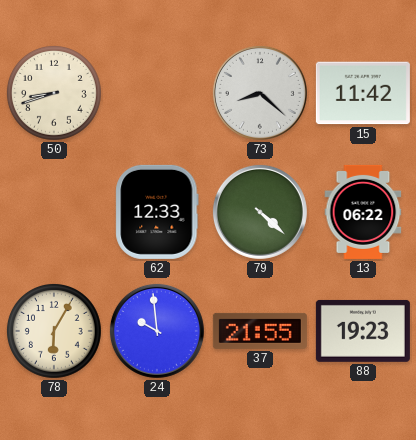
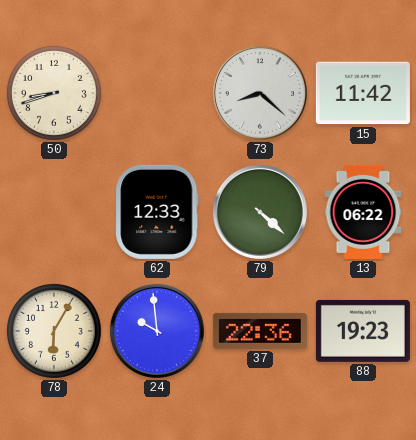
37: 21:55 -> 22:36 (260, 331)
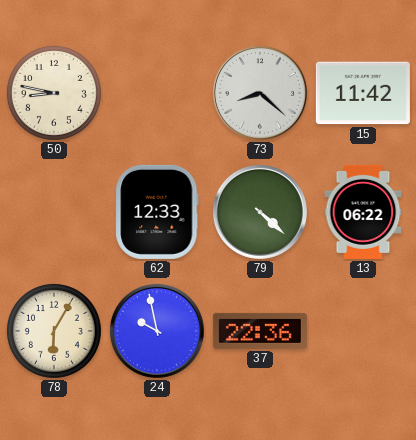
50: 8:42 -> 8:47 (54, 93)
24: 9:59 -> 9:58 (157, 331)
88: 19:23 -> none (363, 331)
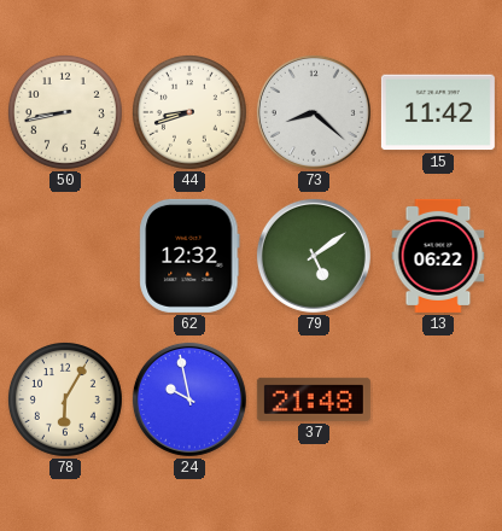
50: 8:47 -> 8:43 (65, 112)
44: none -> 8:42 (189, 112)
62: 12:33 -> 12:32 (189, 256)
79: 4:22 -> 5:09 (314, 256)
37: 22:36 -> 21:48 (314, 399)
